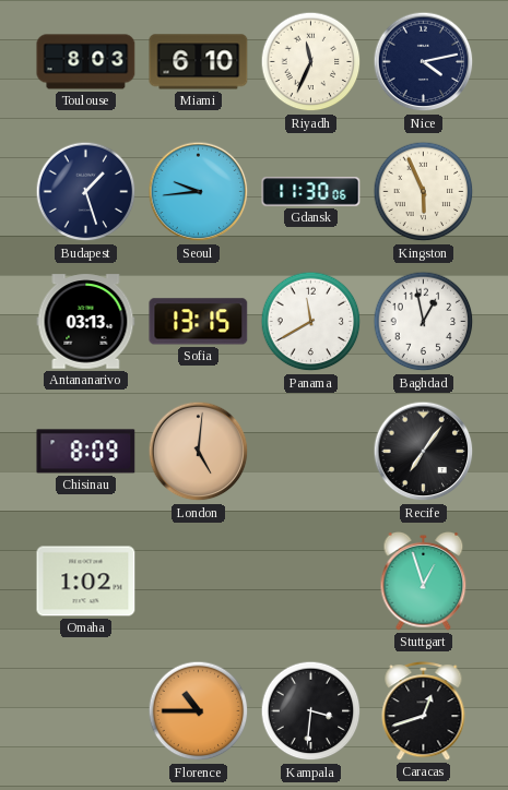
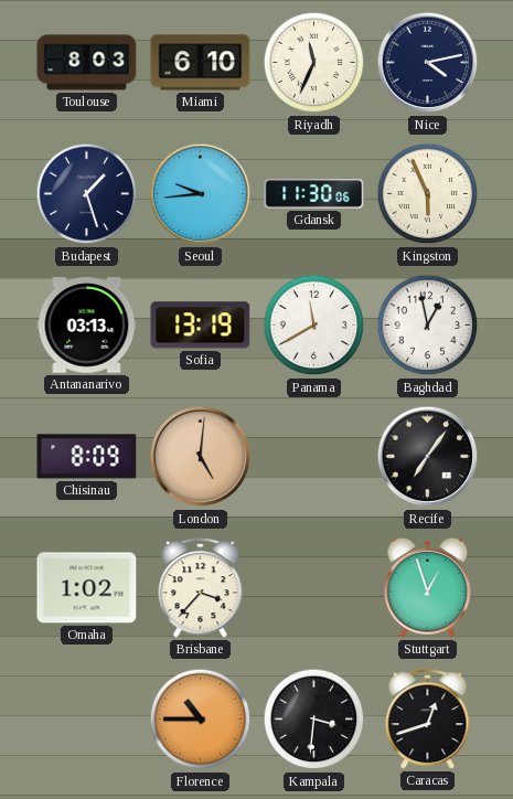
Sofia: 13:15 -> 13:19 (201, 326)
Brisbane: none -> 3:37 (201, 588)
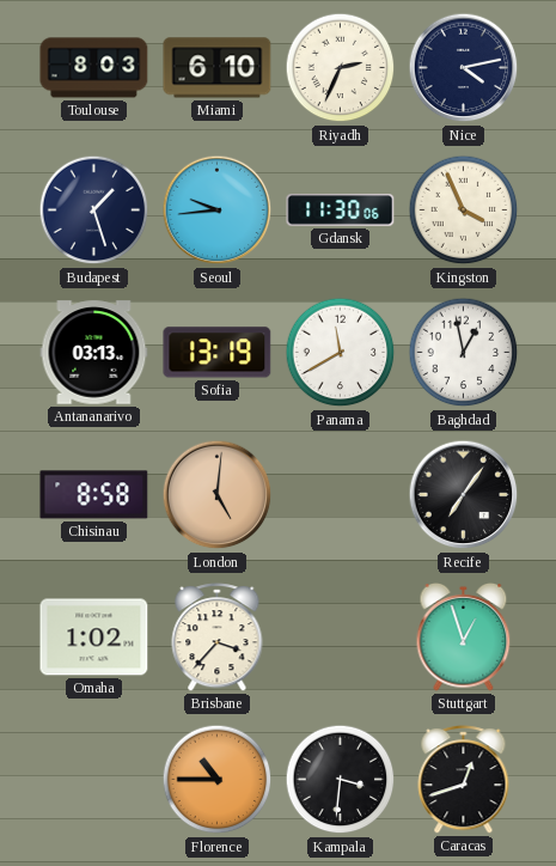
Riyadh: 11:34 -> 2:34 (341, 68)
Kingston: 5:56 -> 3:56 (464, 211)
Chisinau: 8:09 -> 8:58 (94, 495)
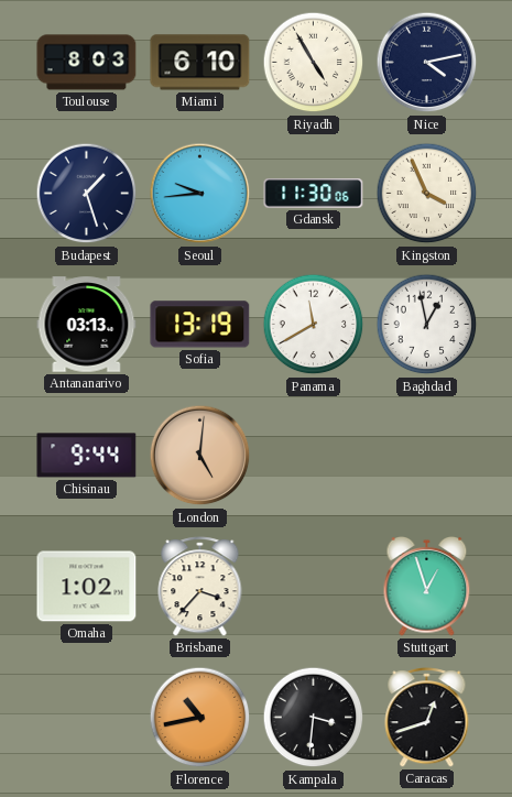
Riyadh: 2:34 -> 4:55 (314, 63)
Chisinau: 8:58 -> 9:44 (87, 456)
Recife: 7:06 -> none (464, 495)
Florence: 10:45 -> 10:43 (200, 718)
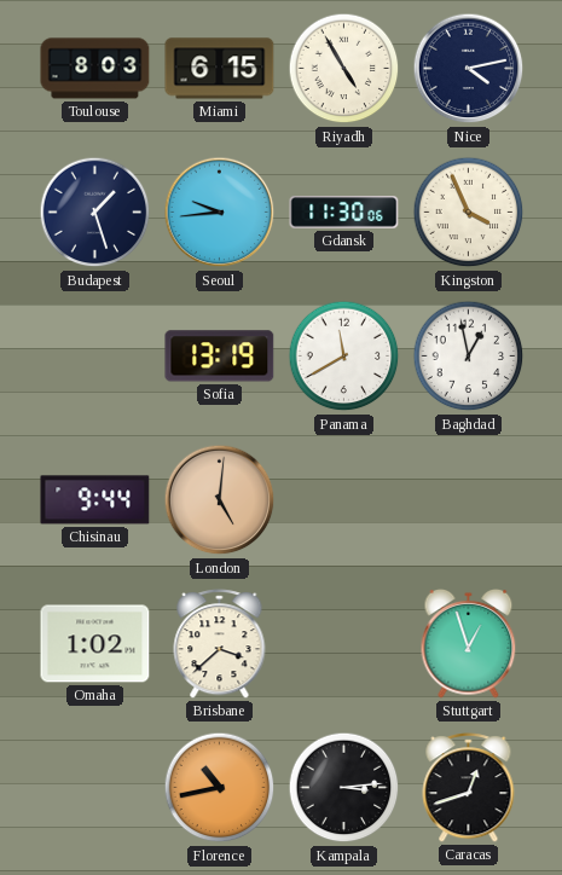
Miami: 6:10 -> 6:15 (220, 69)
Antananarivo: 03:13 -> none (87, 325)
Brisbane: 3:37 -> 3:38 (220, 644)
Kampala: 3:31 -> 3:14 (344, 788)
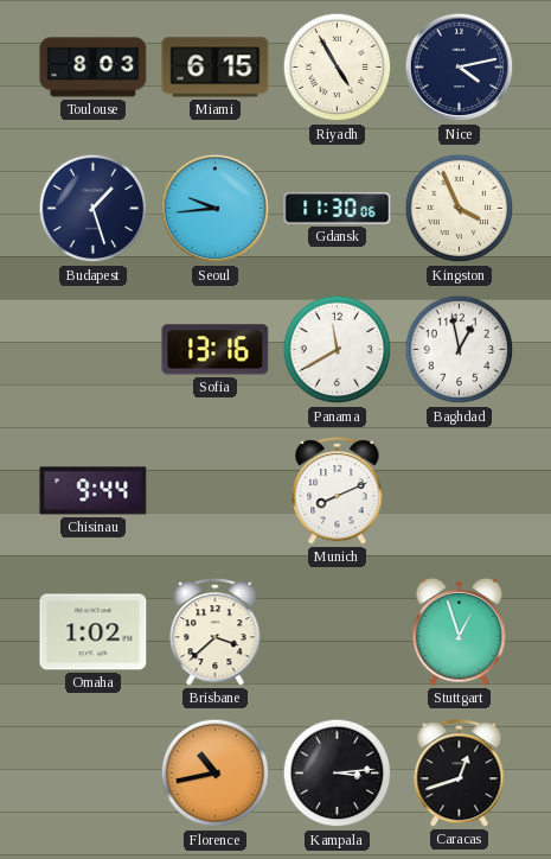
Sofia: 13:19 -> 13:16 (216, 350)
London: 5:01 -> none (220, 500)
Munich: none -> 8:11 (338, 491)
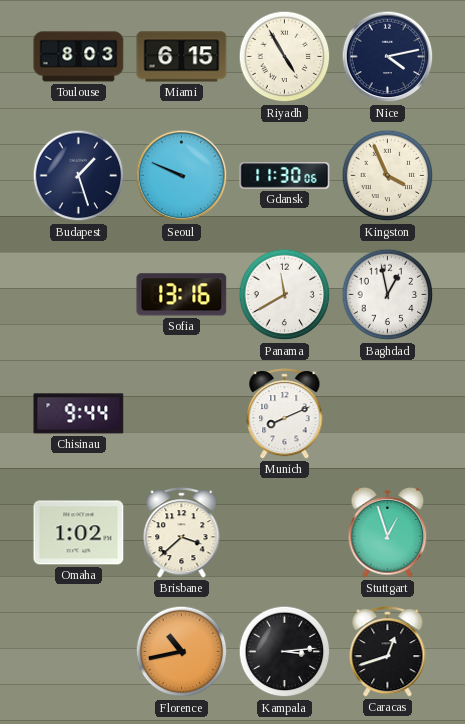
Seoul: 9:44 -> 9:49 (182, 176)
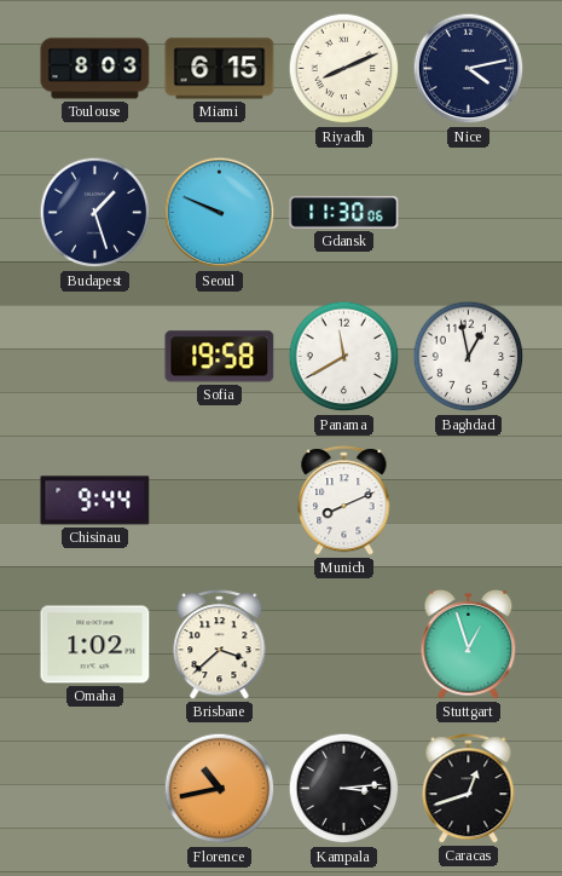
Riyadh: 4:55 -> 8:11 (344, 69)
Kingston: 3:56 -> none (388, 176)
Sofia: 13:16 -> 19:58 (220, 357)
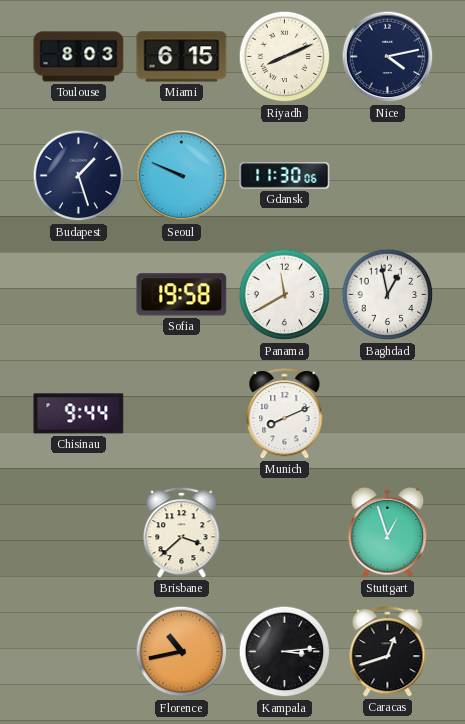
Omaha: 1:02 -> none (95, 645)
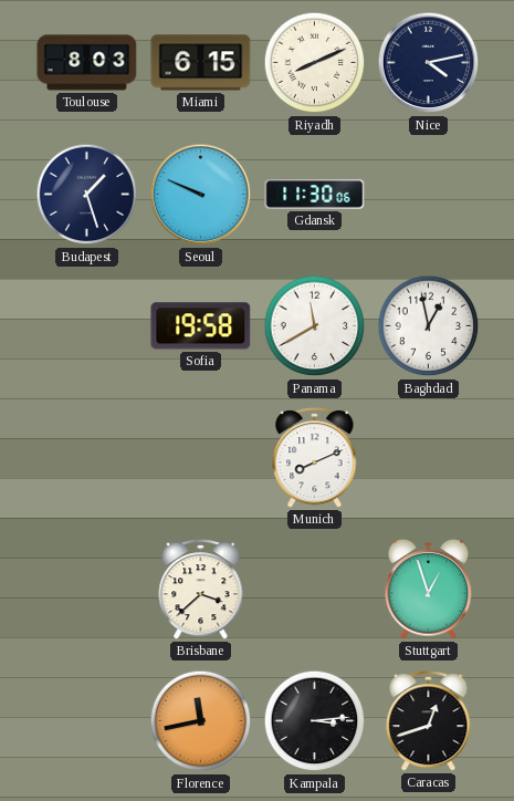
Chisinau: 9:44 -> none (79, 414)
Florence: 10:43 -> 11:43 (201, 721)
